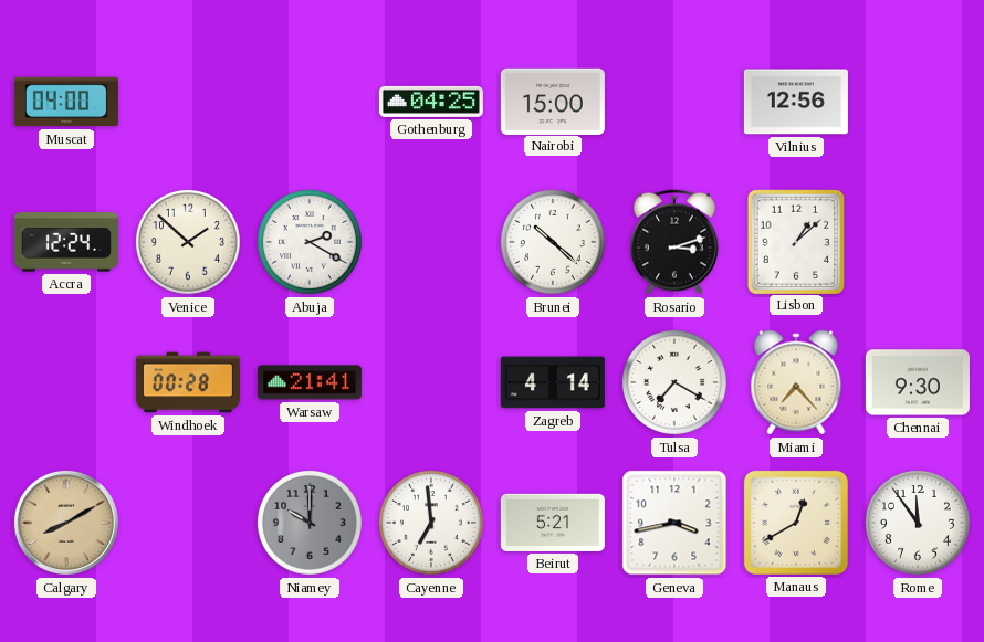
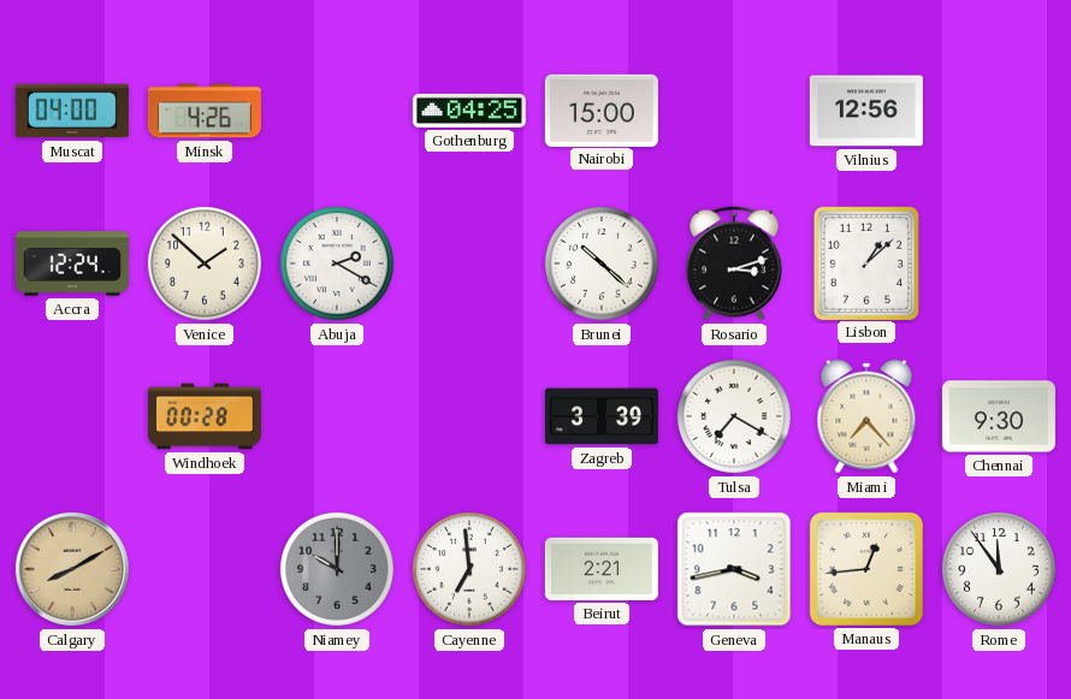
Minsk: none -> 4:26 (205, 111)
Warsaw: 21:41 -> none (310, 382)
Zagreb: 4:14 -> 3:39 (602, 416)
Beirut: 5:21 -> 2:21 (602, 569)
Manaus: 12:40 -> 12:44 (866, 569)
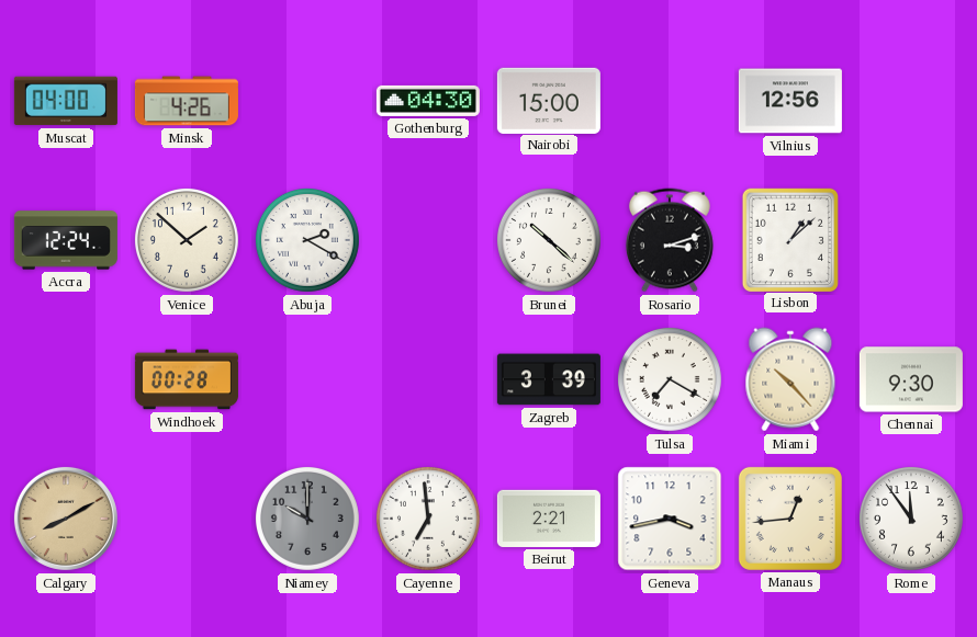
Gothenburg: 04:25 -> 04:30 (428, 101)
Miami: 7:23 -> 10:23 (790, 379)
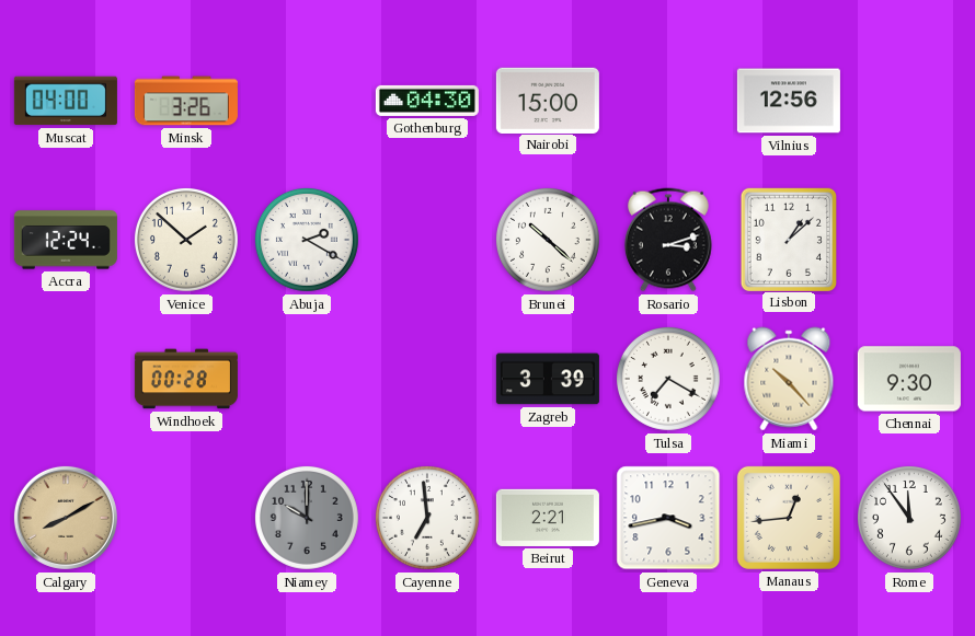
Minsk: 4:26 -> 3:26 (186, 101)
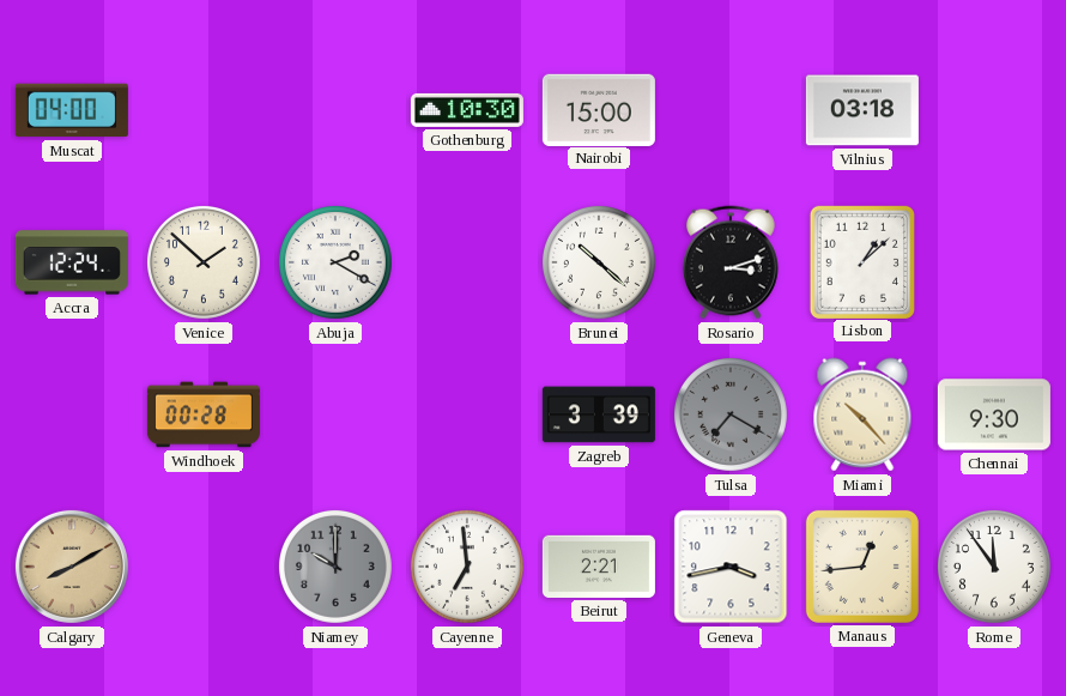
Minsk: 3:26 -> none (186, 101)
Gothenburg: 04:30 -> 10:30 (467, 110)
Vilnius: 12:56 -> 03:18 (862, 110)
Tulsa dial: white -> grey (731, 414)
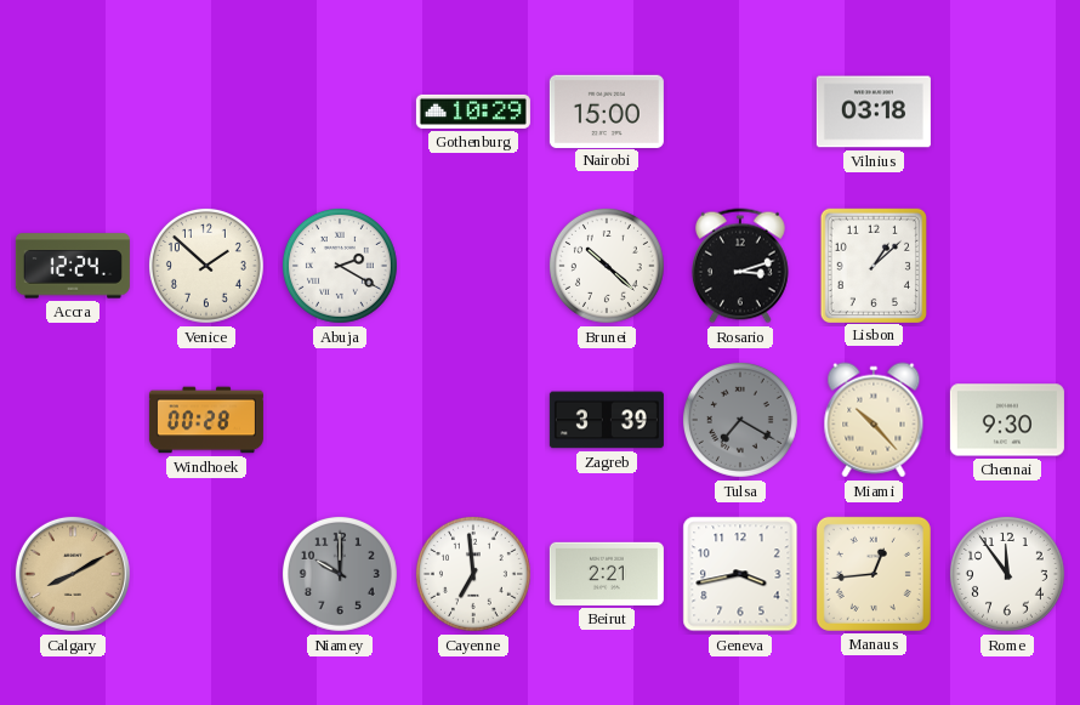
Muscat: 04:00 -> none (72, 110)
Gothenburg: 10:30 -> 10:29 (473, 112)
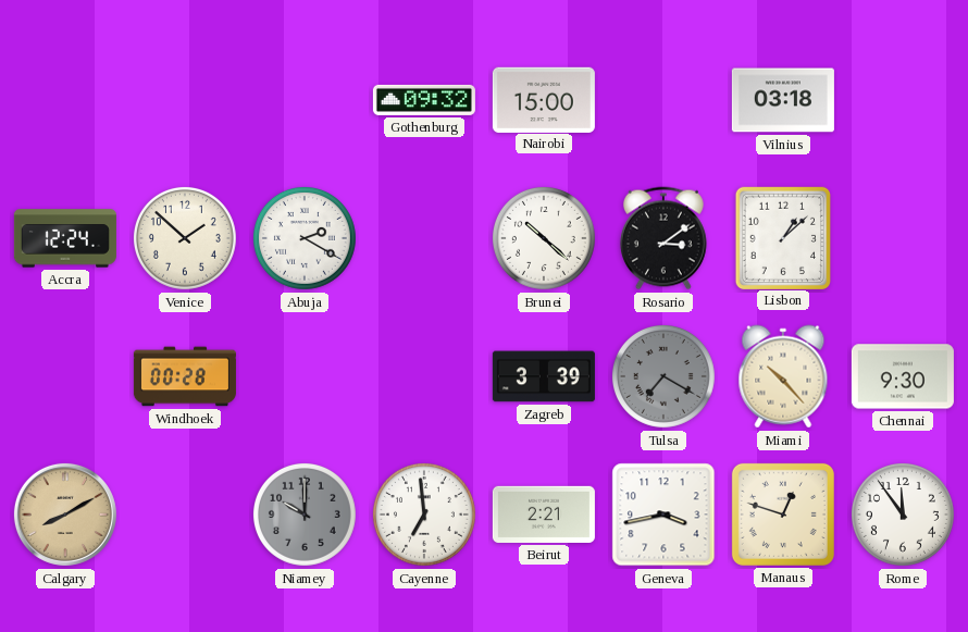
Gothenburg: 10:29 -> 09:32 (424, 100)
Rosario: 3:12 -> 3:09 (663, 238)
Manaus: 12:44 -> 12:48 (783, 515)
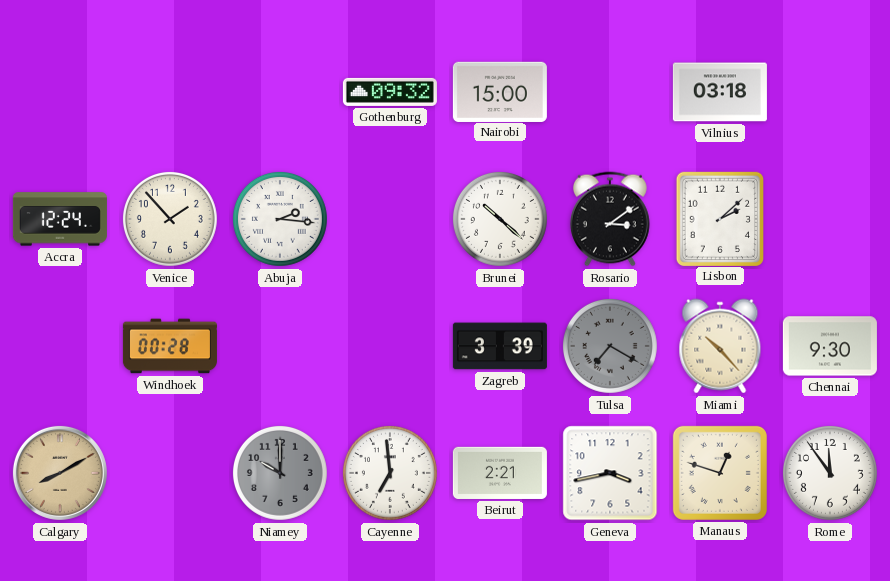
Venice: 1:52 -> 1:53 (170, 219)
Abuja: 2:20 -> 2:16 (280, 219)
Lisbon: 1:08 -> 2:08 (719, 218)
